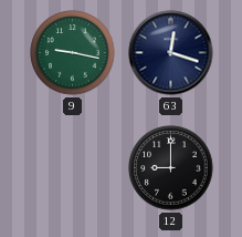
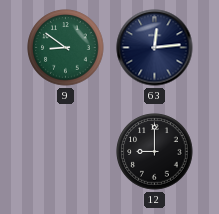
9: 9:17 -> 8:51 (66, 48)
63: 12:18 -> 12:14 (155, 48)
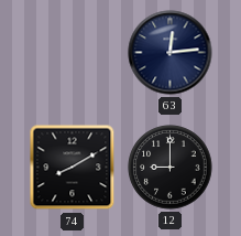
9: 8:51 -> none (66, 48)
74: none -> 8:10 (73, 168)
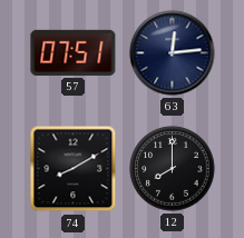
57: none -> 07:51 (74, 52)
12: 9:00 -> 8:00 (173, 169)
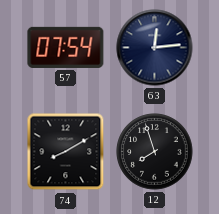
57: 07:51 -> 07:54 (66, 47)
12: 8:00 -> 7:57 (155, 152)
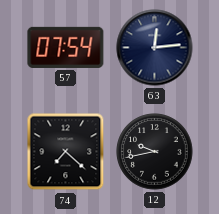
74: 8:10 -> 7:22 (66, 152)
12: 7:57 -> 9:43 (155, 152)
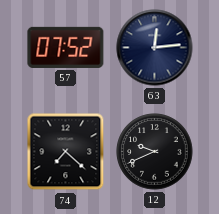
57: 07:54 -> 07:52 (66, 47)
12: 9:43 -> 9:41 (155, 152)
